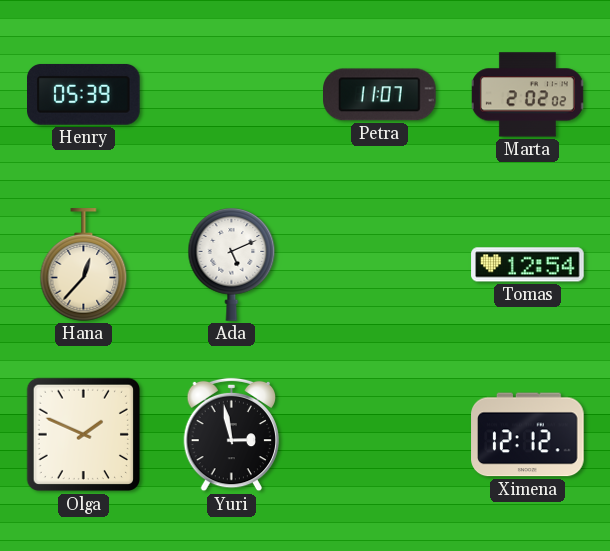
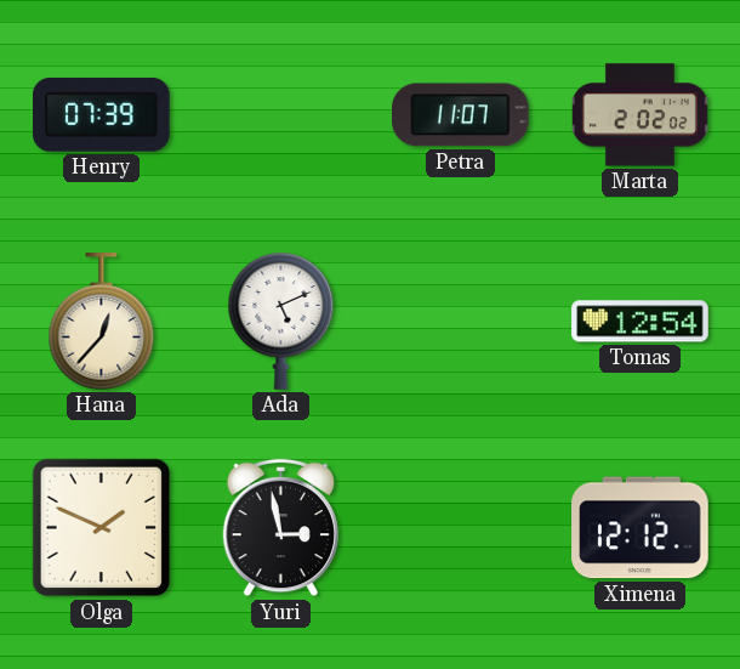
Henry: 05:39 -> 07:39 (102, 114)
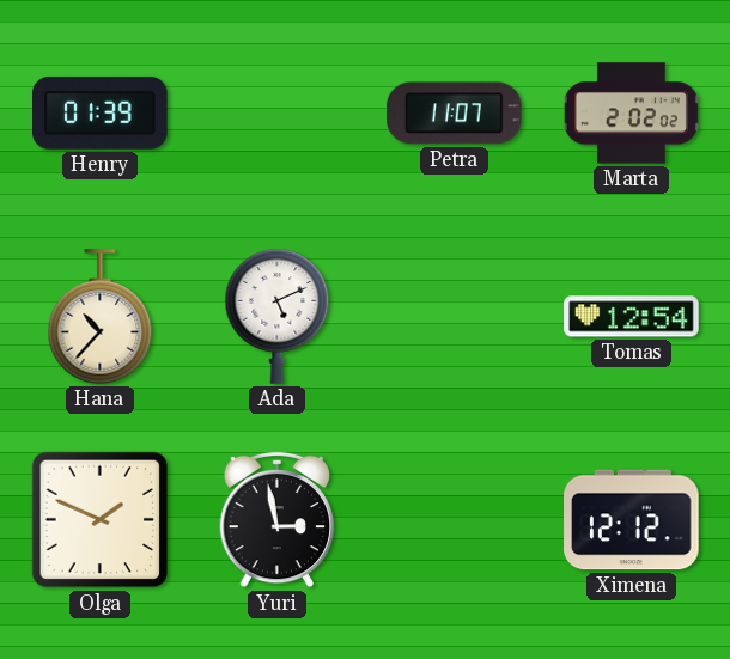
Henry: 07:39 -> 01:39 (101, 112)
Hana: 12:37 -> 10:37 (101, 317)
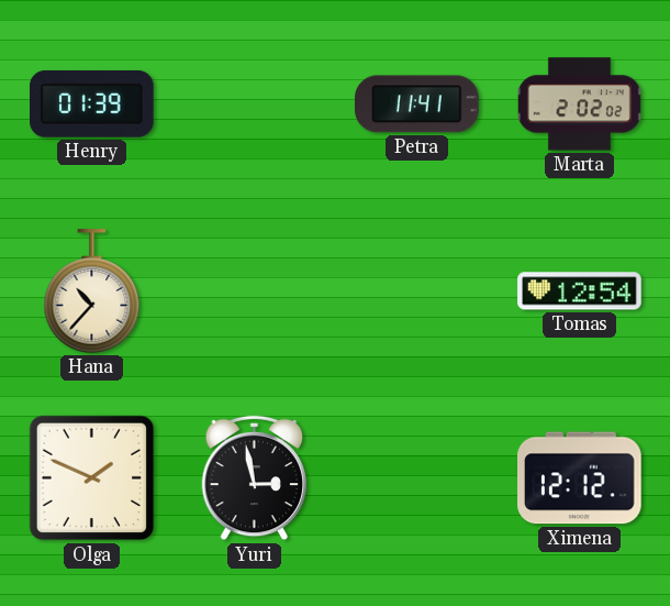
Petra: 11:07 -> 11:41 (417, 104)
Ada: 5:11 -> none (278, 317)
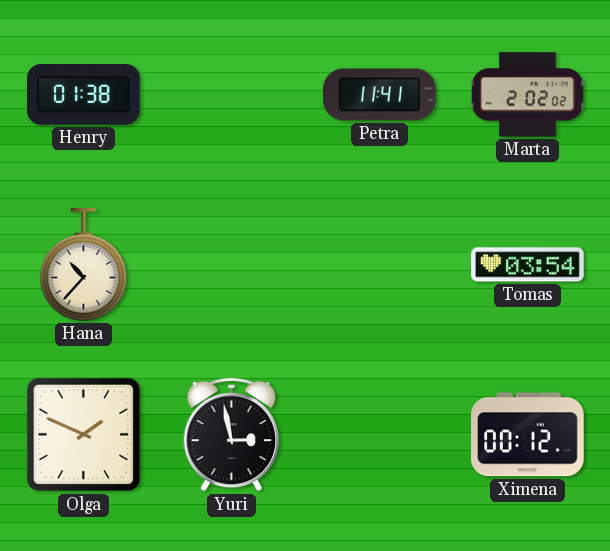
Henry: 01:39 -> 01:38 (84, 94)
Tomas: 12:54 -> 03:54 (528, 265)
Ximena: 12:12 -> 00:12 (528, 435)
